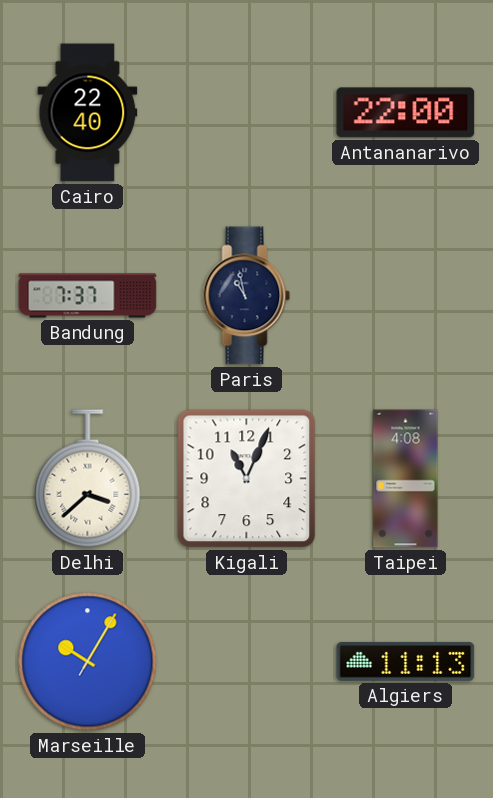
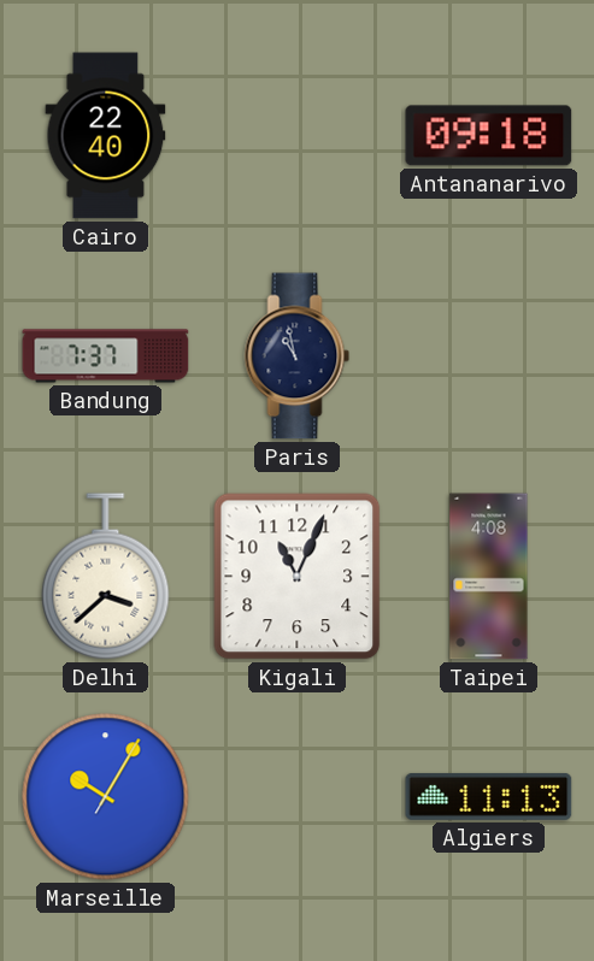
Antananarivo: 22:00 -> 09:18 (489, 136)
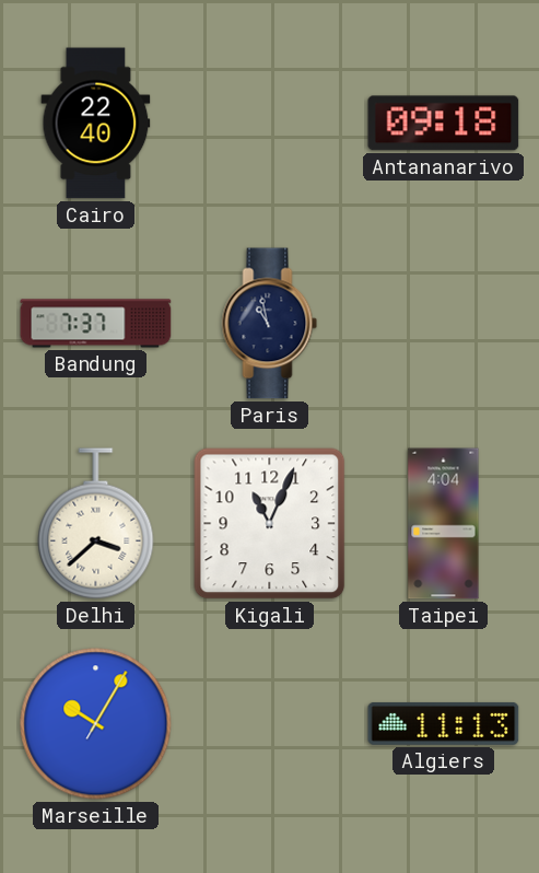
Taipei: 4:08 -> 4:04 (444, 524)
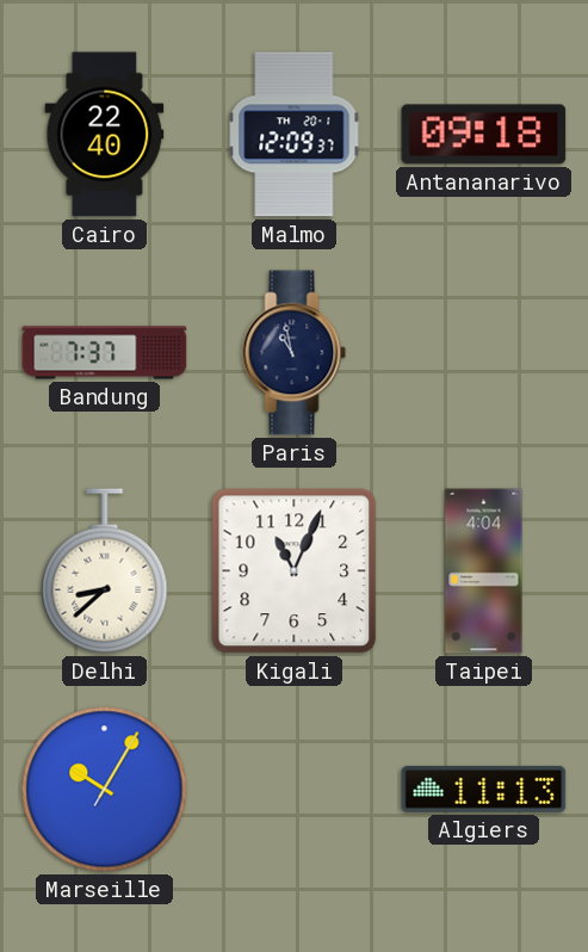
Malmo: none -> 12:09 (295, 135)
Delhi: 3:38 -> 8:38 (105, 571)
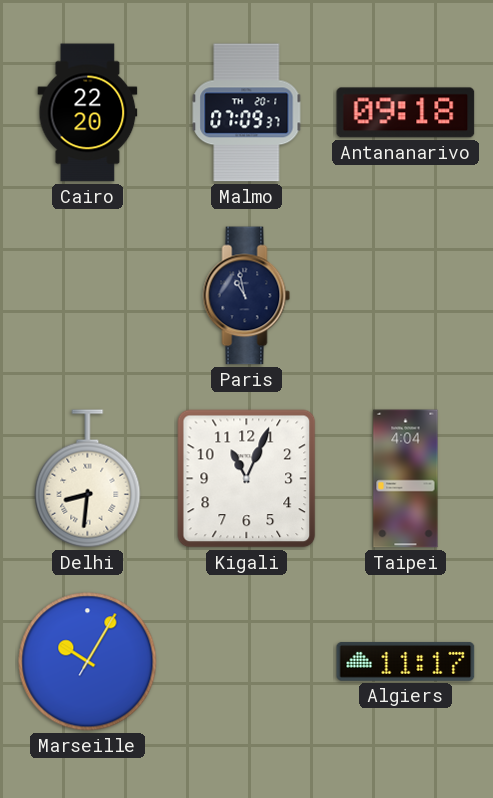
Cairo: 22:40 -> 22:20 (88, 113)
Malmo: 12:09 -> 07:09 (247, 113)
Bandung: 7:37 -> none (105, 353)
Delhi: 8:38 -> 8:31 (88, 479)
Algiers: 11:13 -> 11:17 (406, 661)
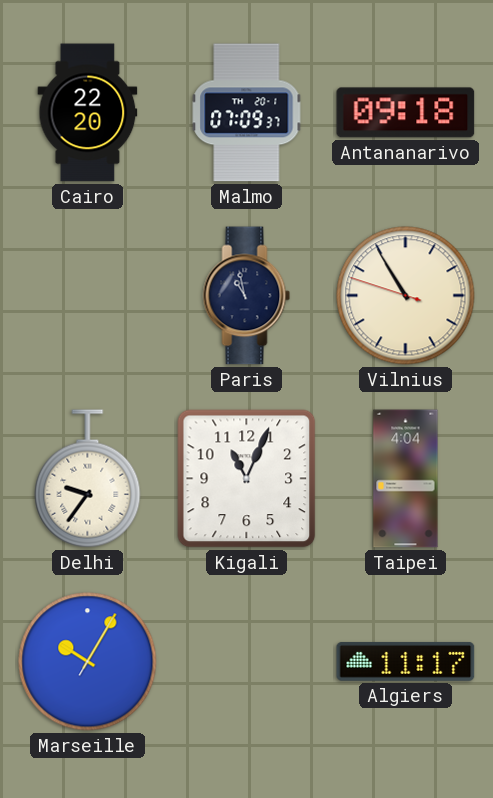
Vilnius: none -> 10:54 (406, 296)
Delhi: 8:31 -> 9:36 (88, 479)
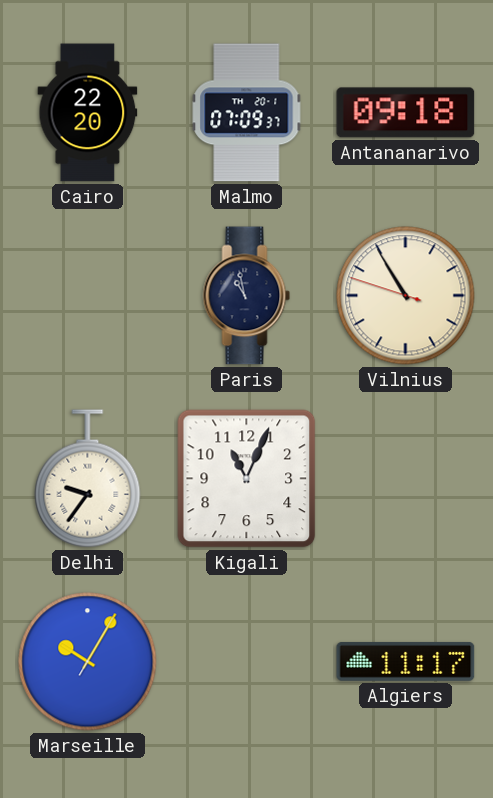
Taipei: 4:04 -> none (406, 479)
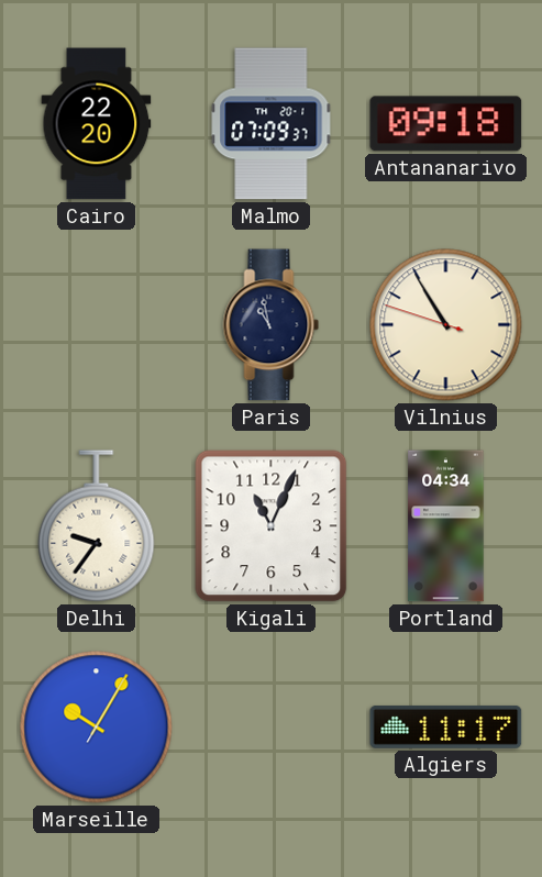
Portland: none -> 04:34 (446, 526)
